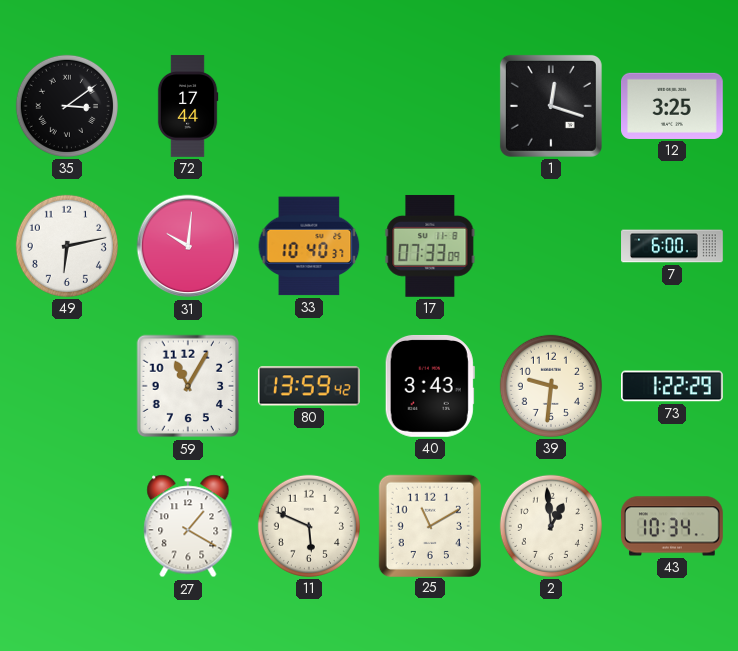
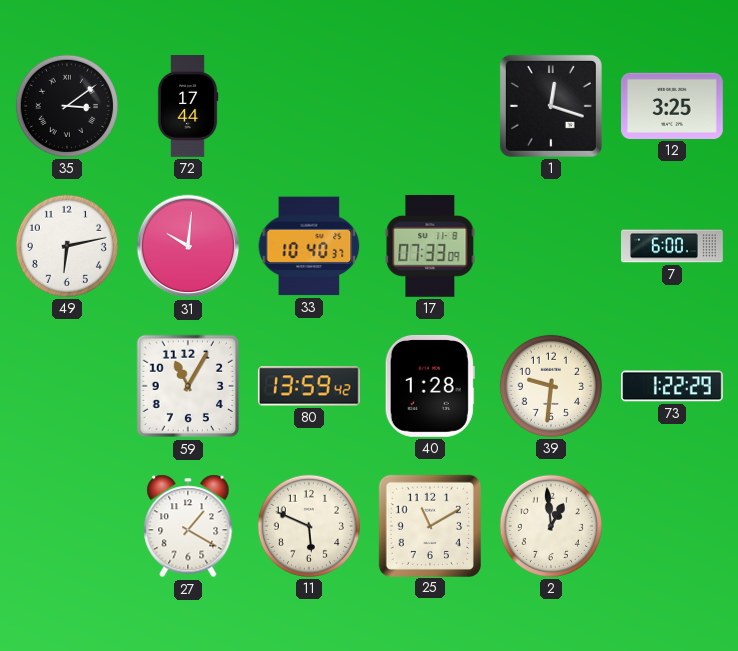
40: 3:43 -> 1:28 (430, 386)
43: 10:34 -> none (672, 526)
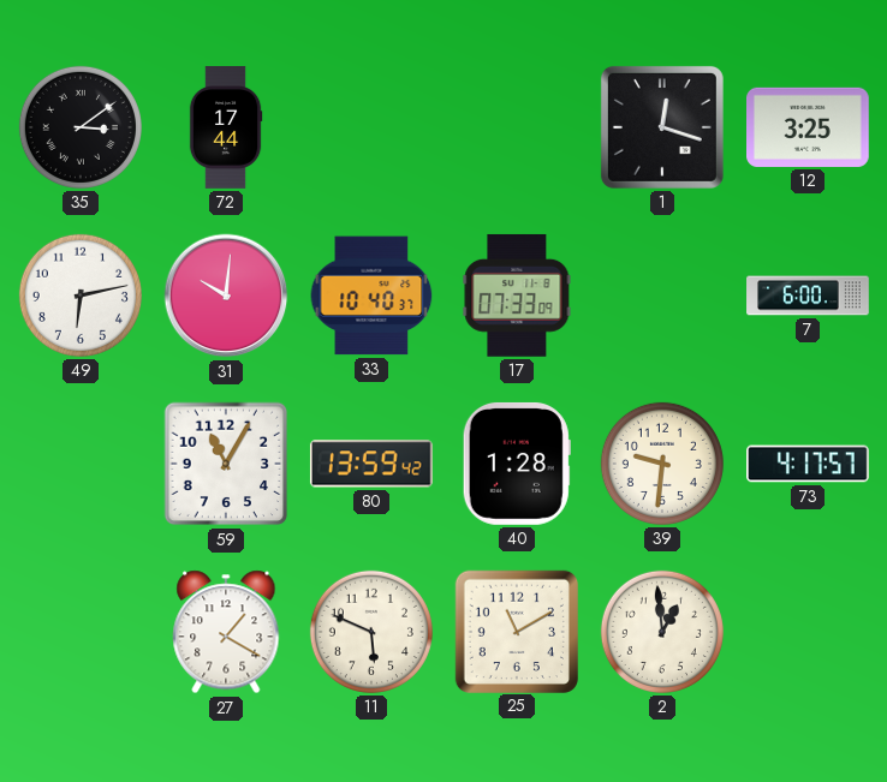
73: 1:22 -> 4:17 (809, 464)
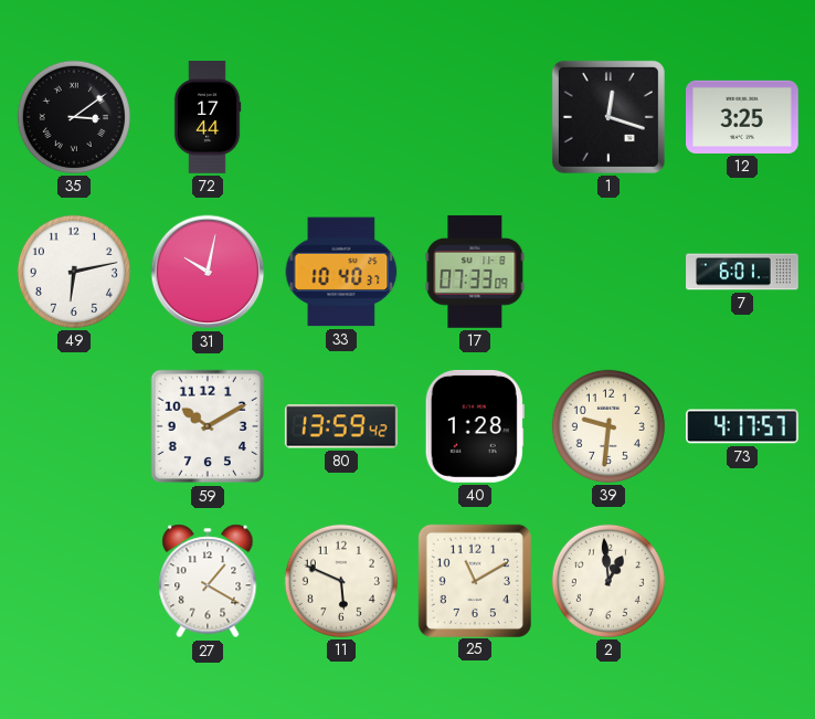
31: 10:01 -> 10:02 (208, 272)
7: 6:00 -> 6:01 (742, 272)
59: 11:05 -> 10:10 (208, 426)
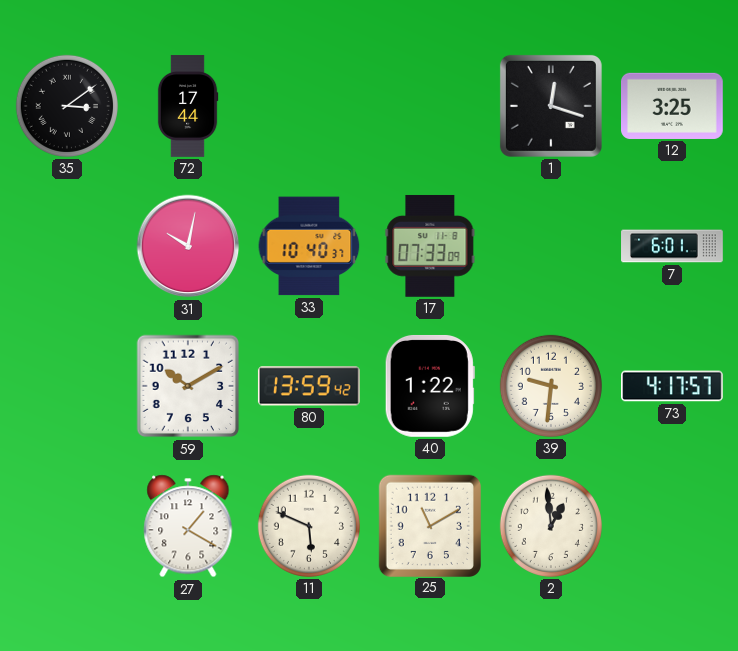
49: 6:13 -> none (74, 272)
40: 1:28 -> 1:22 (430, 386)
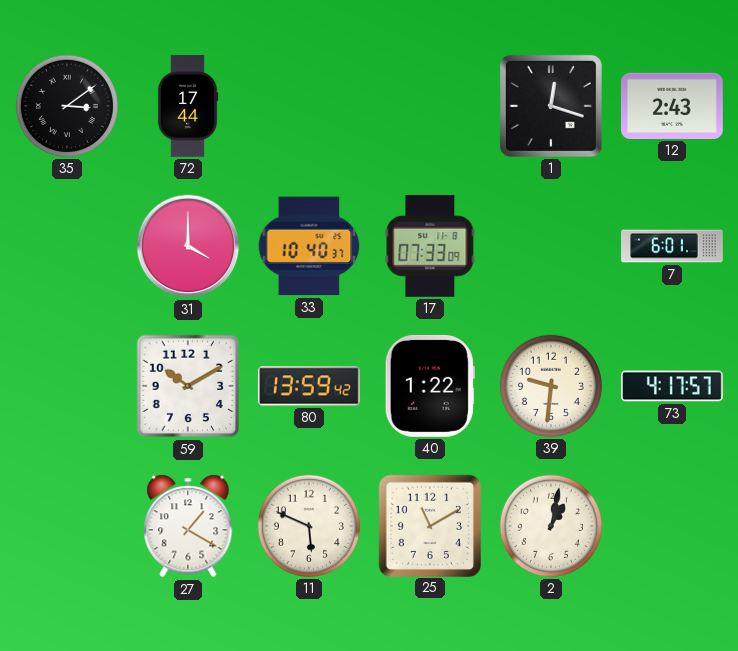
12: 3:25 -> 2:43 (673, 106)
31: 10:02 -> 4:00 (188, 246)
2: 12:59 -> 1:02 (551, 526)
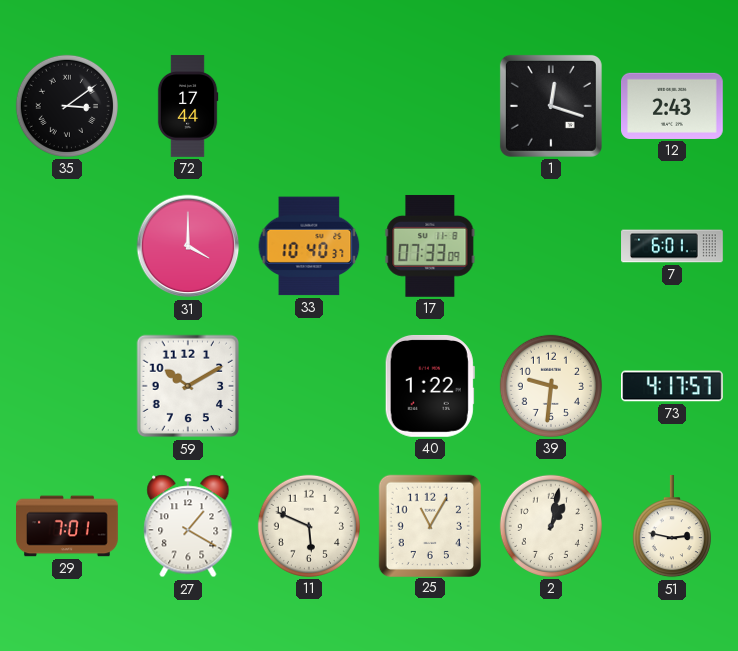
80: 13:59 -> none (309, 386)
29: none -> 7:01 (67, 526)
25: 11:10 -> 11:05 (429, 525)
51: none -> 2:47 (672, 527)
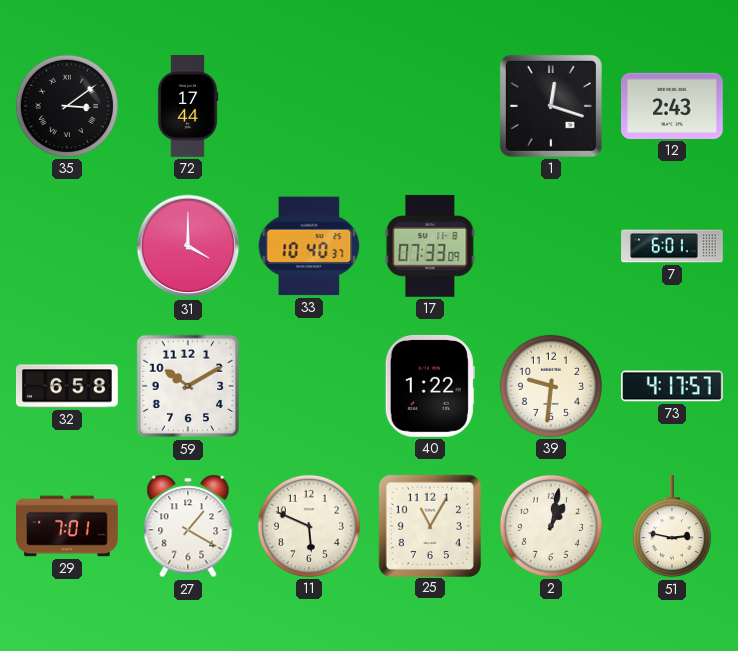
32: none -> 6:58 (67, 386)
